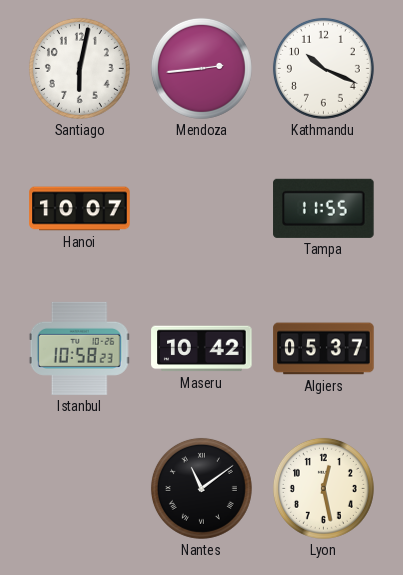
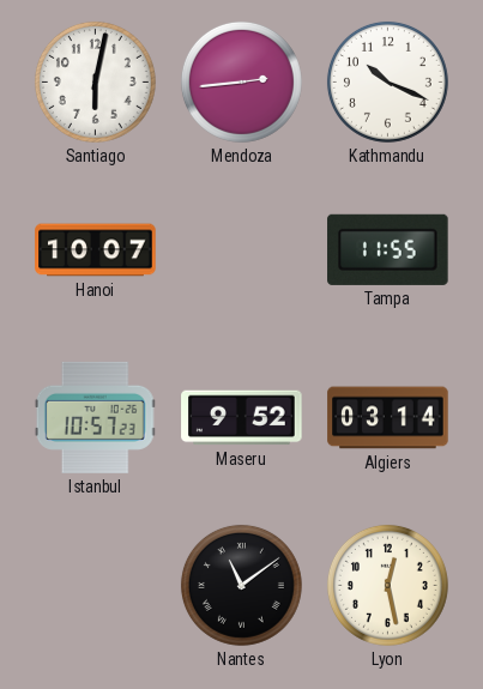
Istanbul: 10:58 -> 10:57 (95, 417)
Maseru: 10:42 -> 9:52 (242, 418)
Algiers: 05:37 -> 03:14 (388, 418)
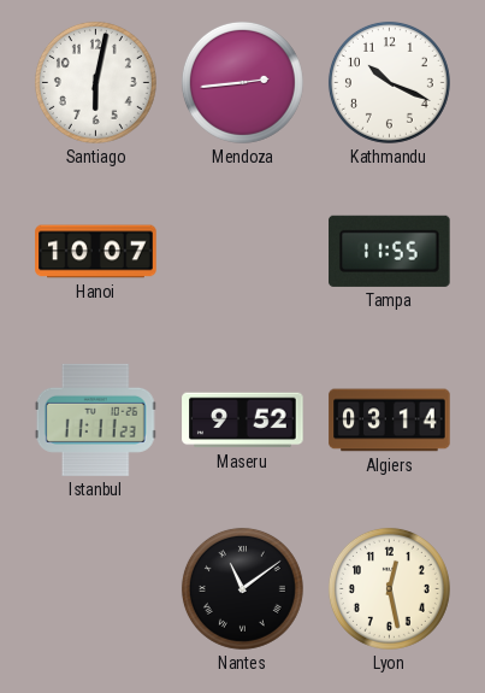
Istanbul: 10:57 -> 11:11 (95, 419)
